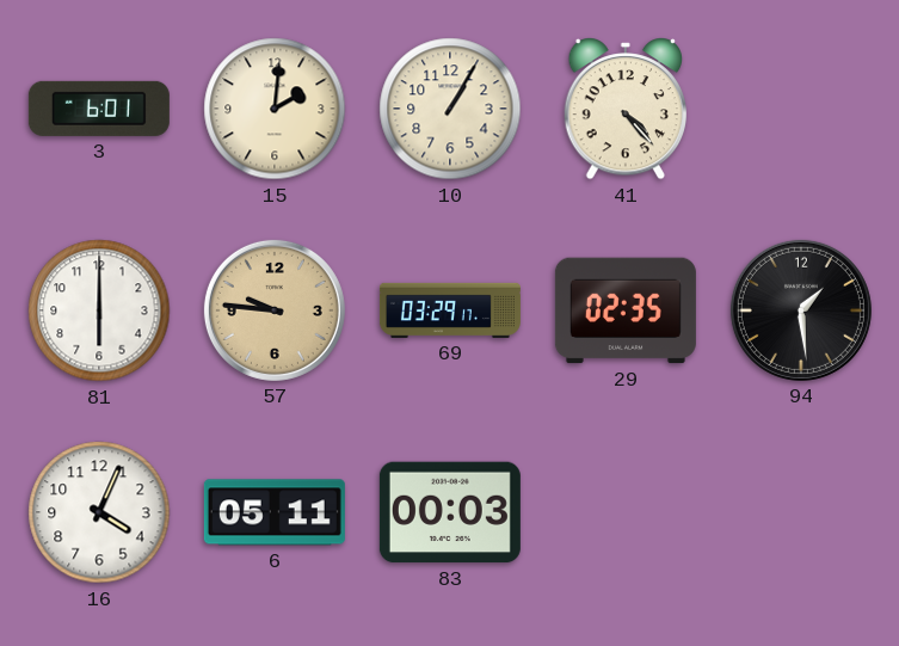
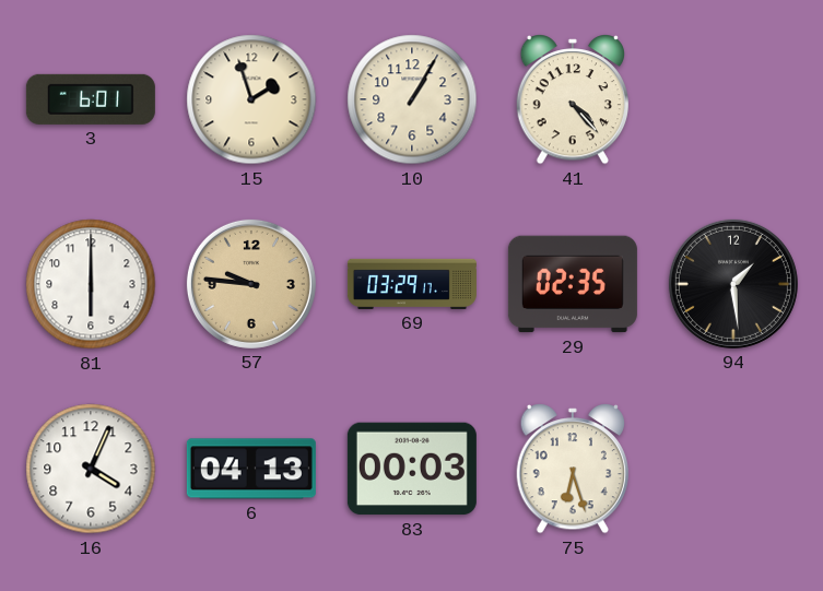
15: 2:01 -> 1:57 (251, 99)
6: 05:11 -> 04:13 (251, 469)
75: none -> 6:27 (572, 470)
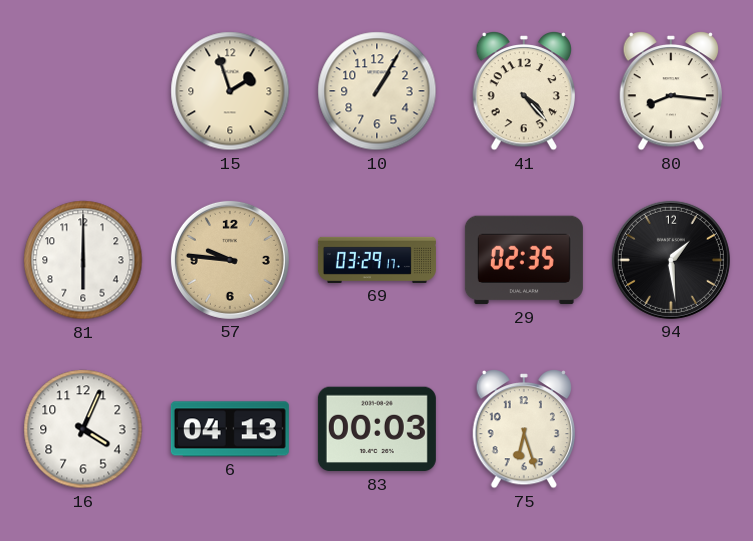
3: 6:01 -> none (91, 99)
80: none -> 8:16 (670, 92)
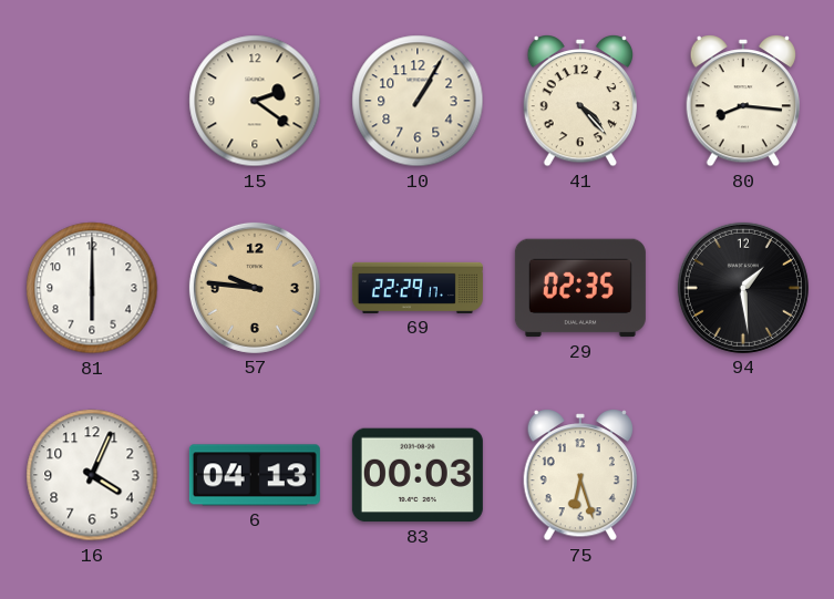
15: 1:57 -> 2:21 (255, 101)
69: 03:29 -> 22:29 (418, 288)
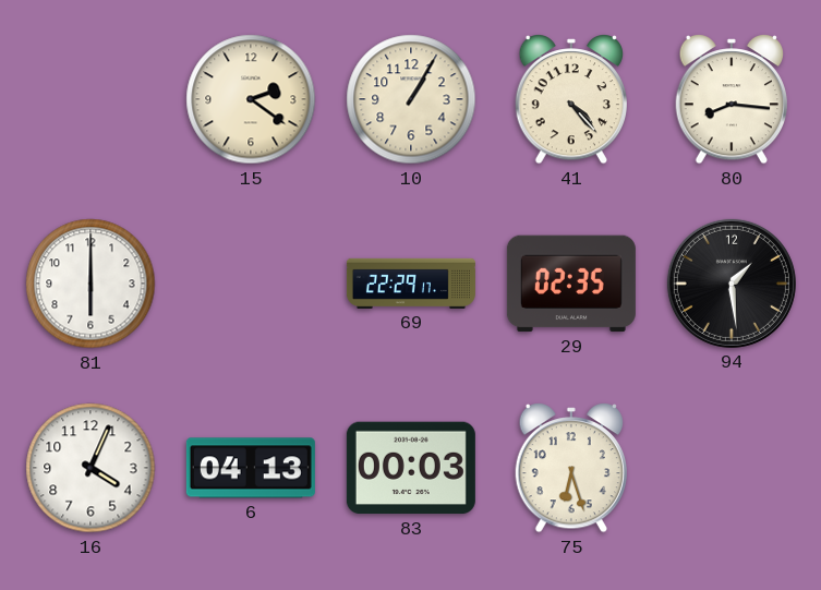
57: 9:46 -> none (255, 288)
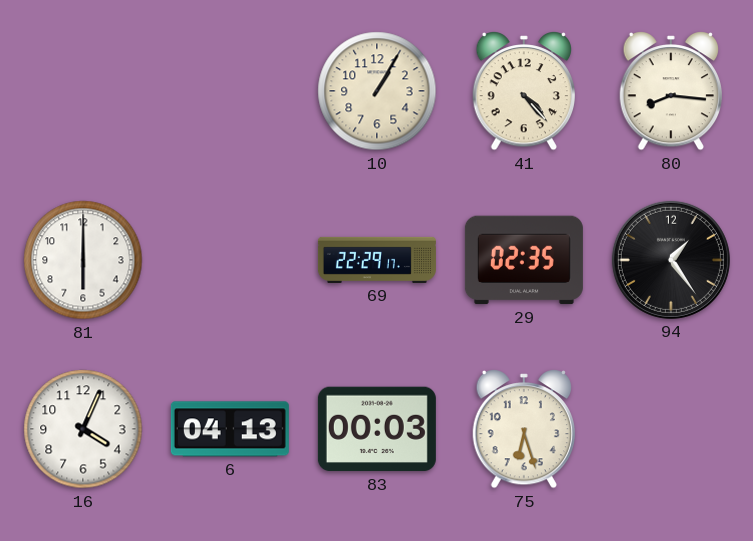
15: 2:21 -> none (251, 99)
94: 1:29 -> 1:24 (671, 260)
